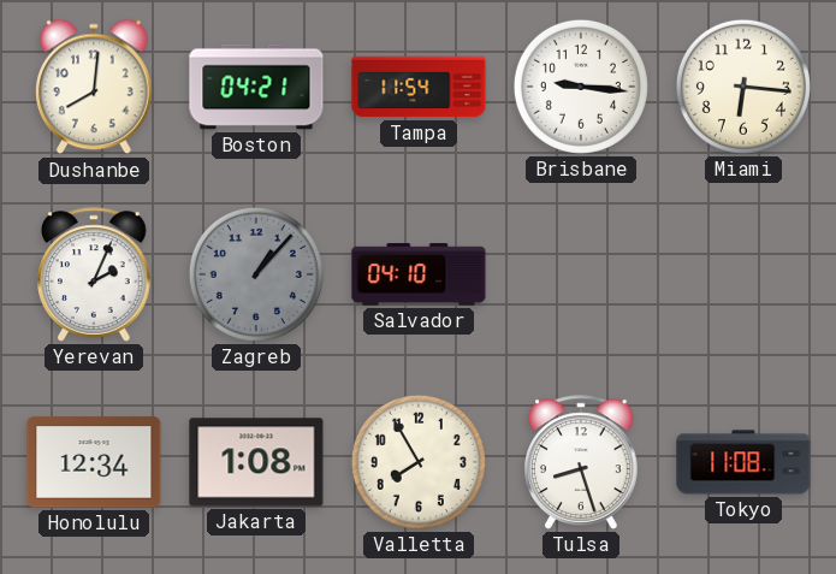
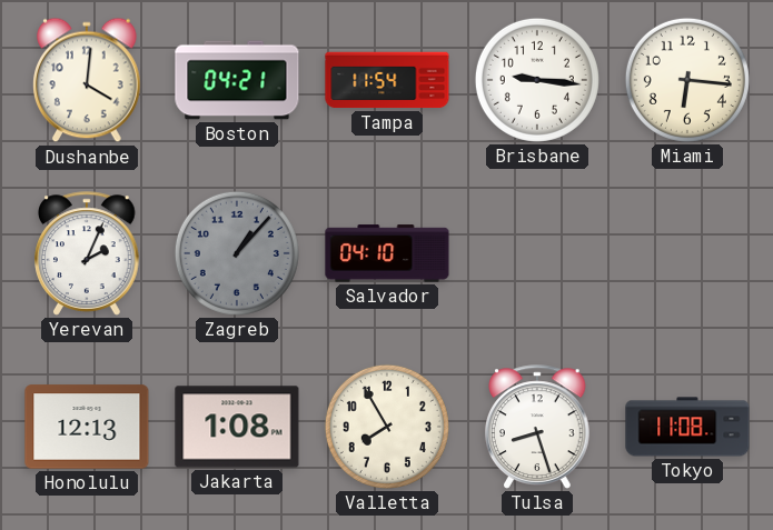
Dushanbe: 8:01 -> 4:01 (87, 80)
Honolulu: 12:34 -> 12:13 (87, 427)
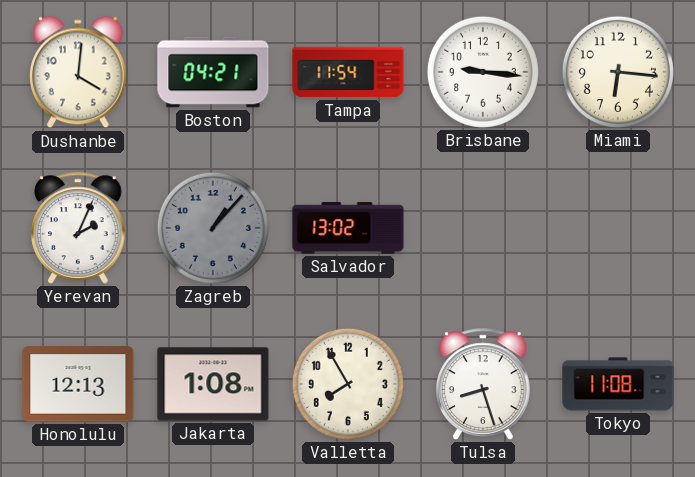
Salvador: 04:10 -> 13:02 (348, 228)
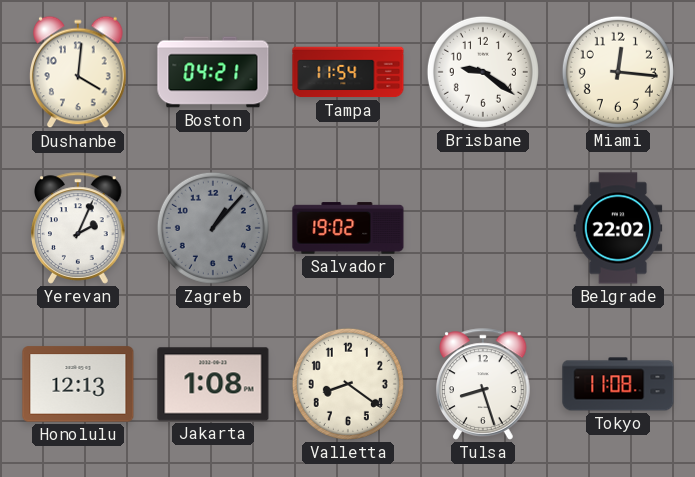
Brisbane: 9:16 -> 9:21 (483, 72)
Miami: 6:16 -> 12:16 (618, 72)
Salvador: 13:02 -> 19:02 (348, 228)
Belgrade: none -> 22:02 (618, 228)
Valletta: 7:55 -> 8:21 (348, 384)
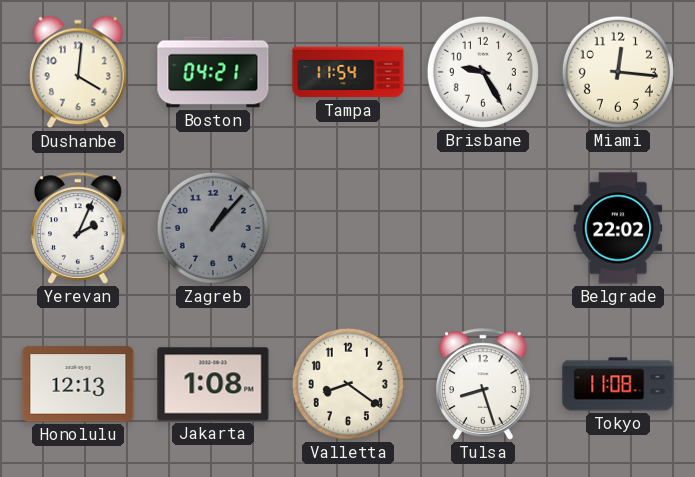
Brisbane: 9:21 -> 9:25 (483, 72)
Salvador: 19:02 -> none (348, 228)
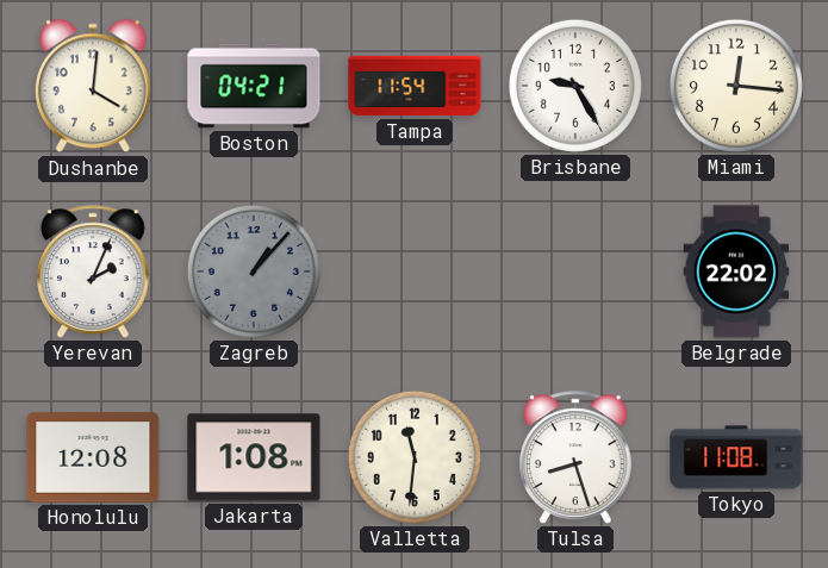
Honolulu: 12:13 -> 12:08 (93, 457)
Valletta: 8:21 -> 11:31 (415, 457)
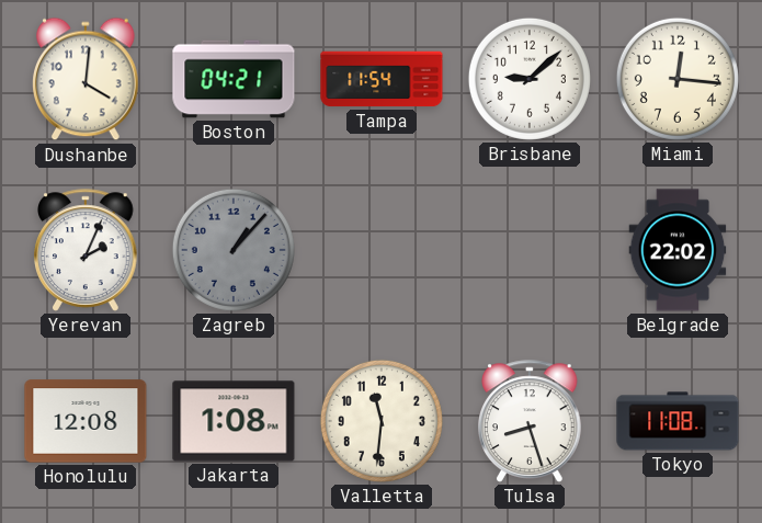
Brisbane: 9:25 -> 9:08 (530, 79)
